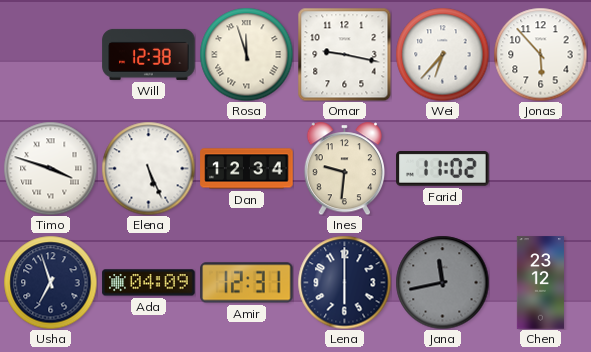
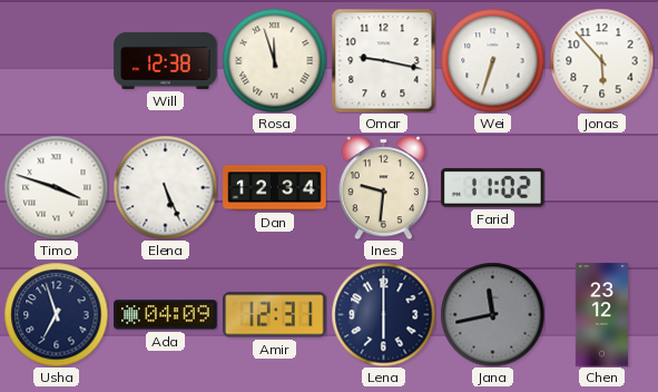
Wei: 6:37 -> 6:33 (492, 60)
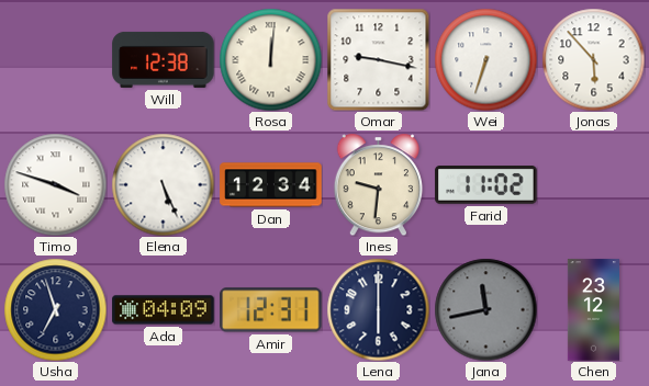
Rosa: 11:57 -> 12:01 (270, 59)
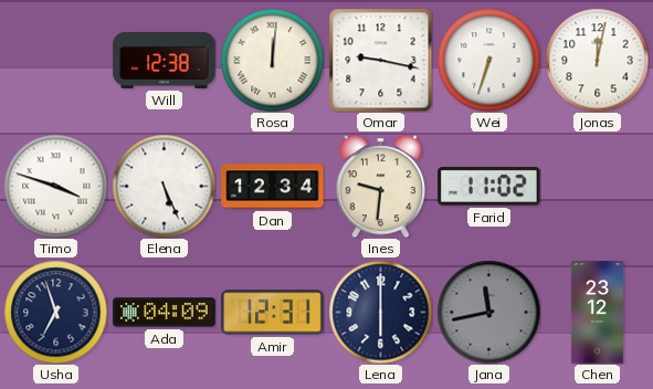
Jonas: 5:53 -> 12:02 (597, 60)
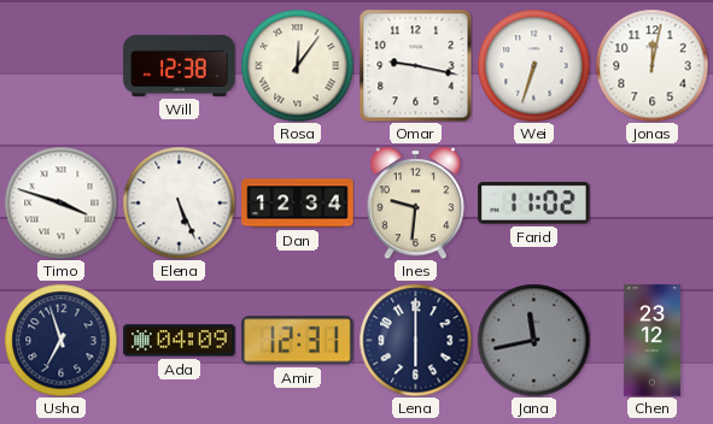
Rosa: 12:01 -> 12:06 (297, 65)
